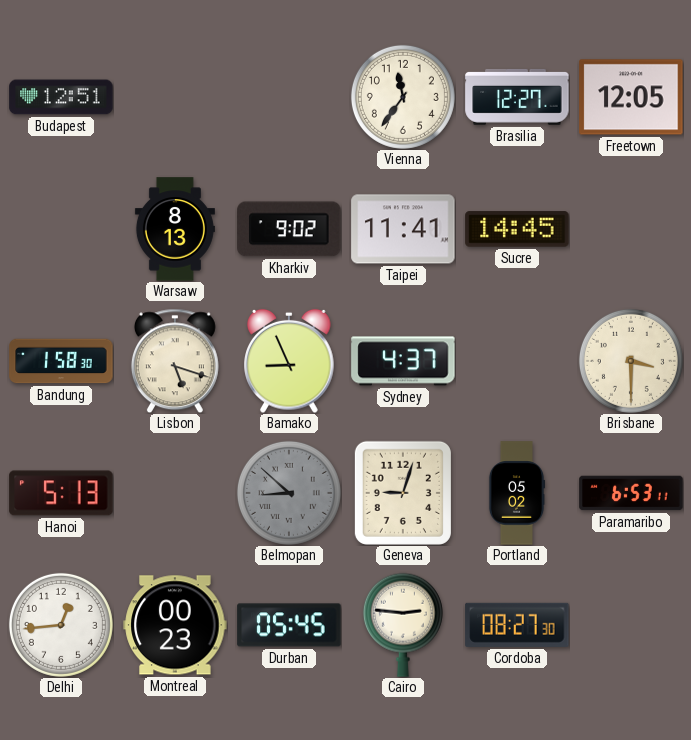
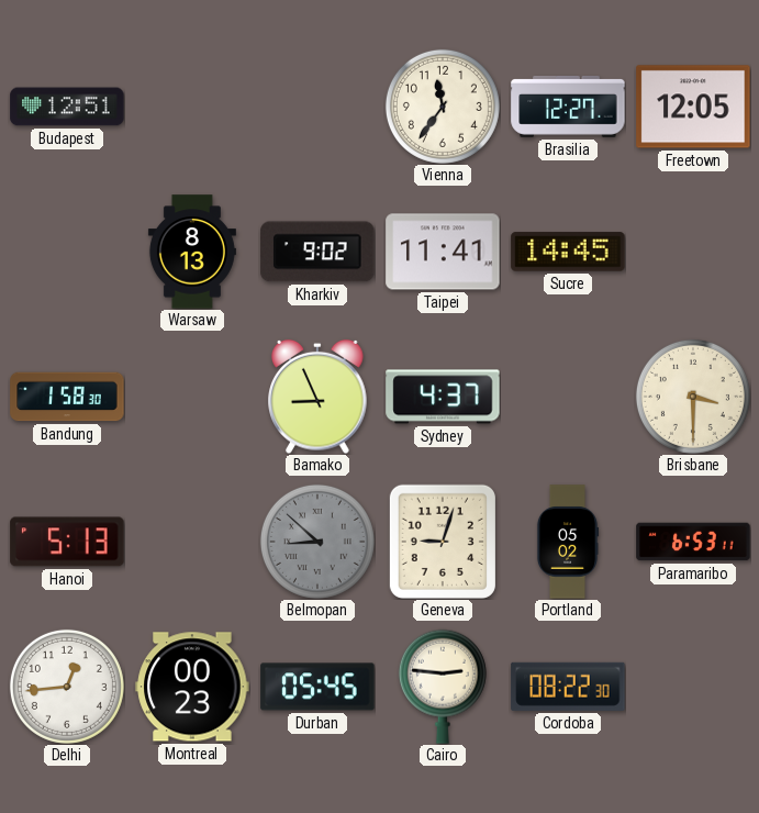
Lisbon: 5:18 -> none (175, 361)
Cordoba: 08:27 -> 08:22 (568, 687)
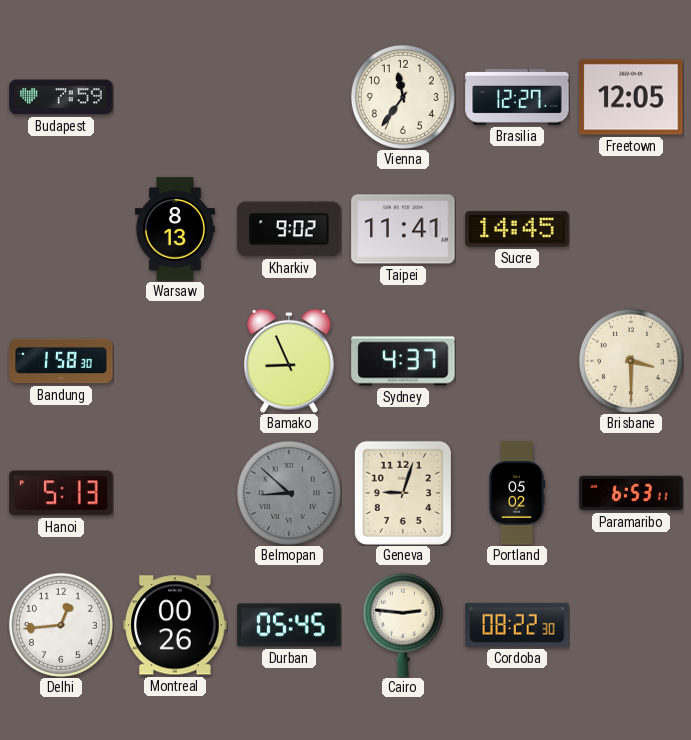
Budapest: 12:51 -> 7:59 (61, 97)
Montreal: 00:23 -> 00:26 (175, 625)
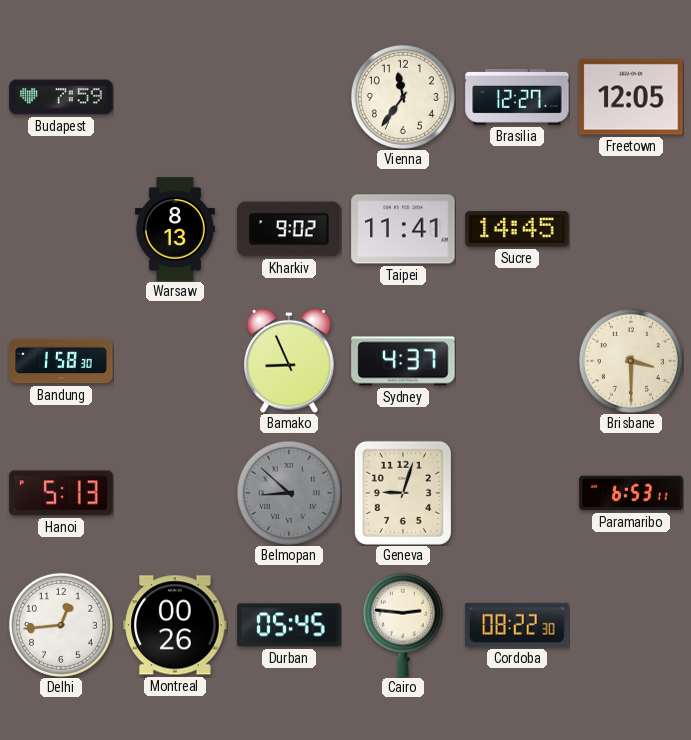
Portland: 05:02 -> none (517, 493)
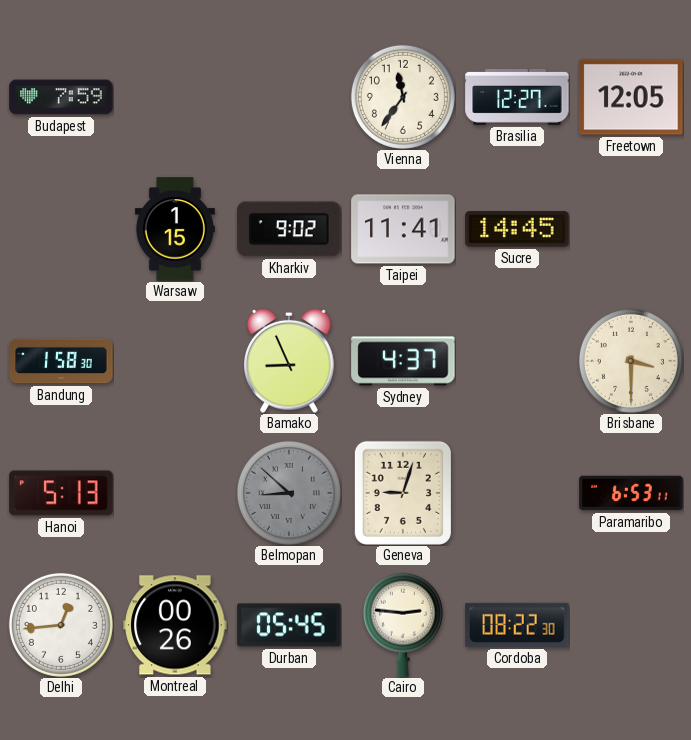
Warsaw: 8:13 -> 1:15 (175, 229)
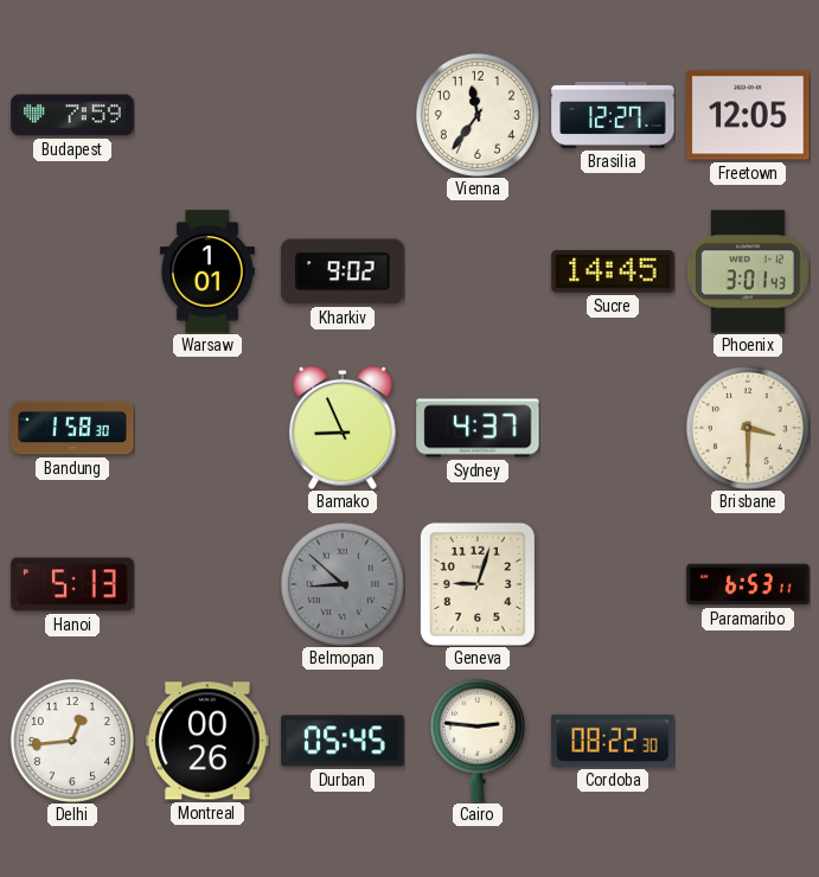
Warsaw: 1:15 -> 1:01 (207, 271)
Taipei: 11:41 -> none (403, 229)
Phoenix: none -> 3:01 (749, 271)
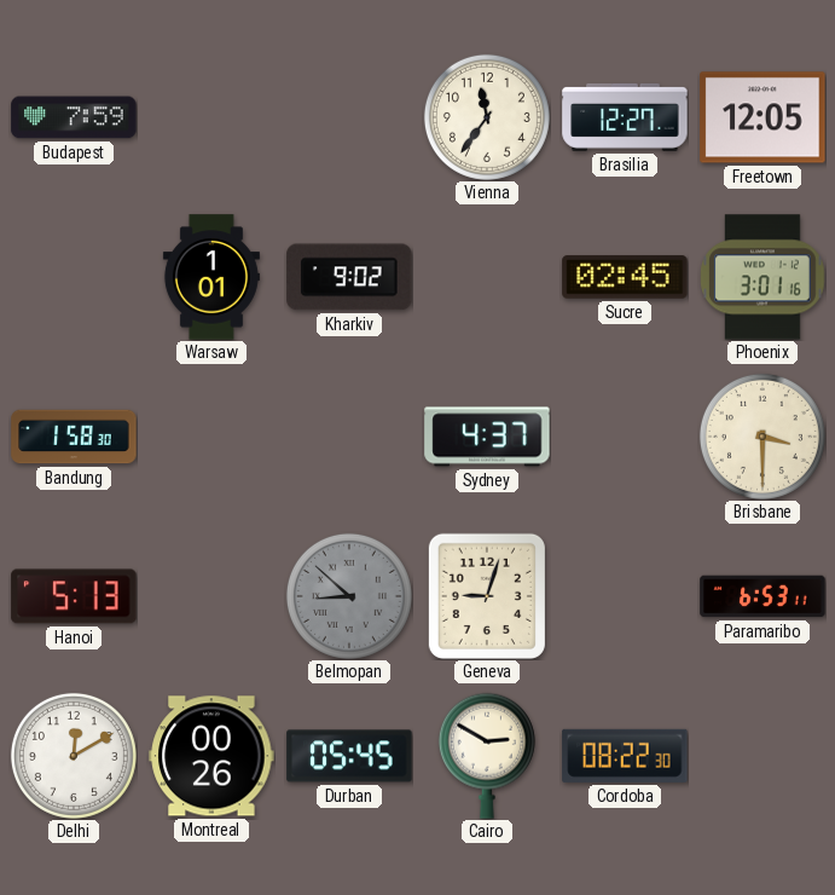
Sucre: 14:45 -> 02:45 (625, 277)
Phoenix: 3:01:43 -> 3:01:16 (764, 277)
Bamako: 8:56 -> none (343, 428)
Delhi: 12:44 -> 12:10 (74, 756)
Cairo: 2:46 -> 2:50 (487, 756)
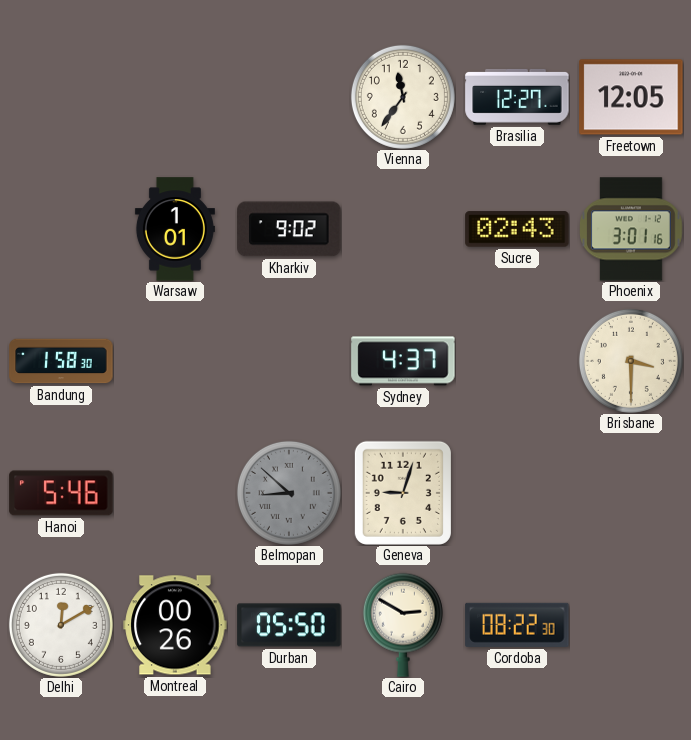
Budapest: 7:59 -> none (74, 117)
Sucre: 02:45 -> 02:43 (517, 229)
Hanoi: 5:13 -> 5:46 (61, 493)
Paramaribo: 6:53 -> none (762, 596)
Durban: 05:45 -> 05:50 (289, 625)
